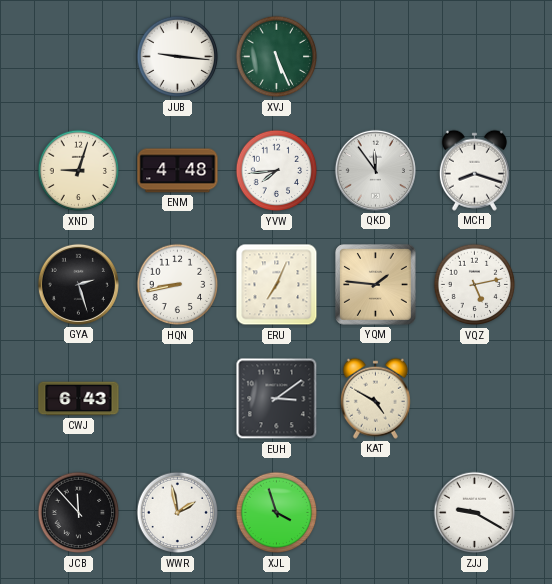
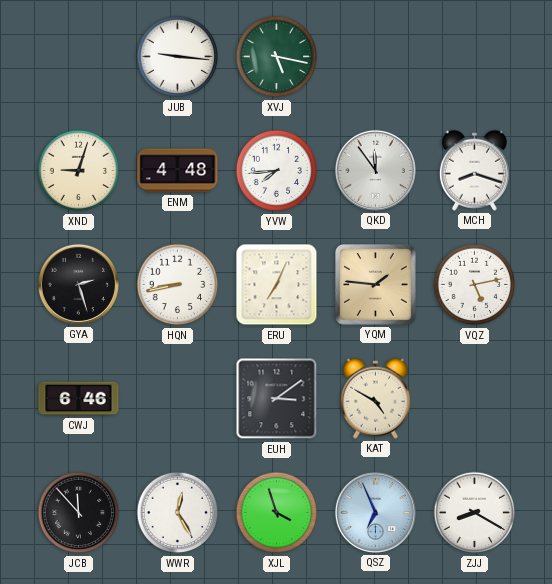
XVJ: 5:26 -> 5:17 (277, 57)
CWJ: 6:43 -> 6:46 (79, 399)
WWR: 1:58 -> 12:25 (178, 513)
QSZ: none -> 6:56 (375, 512)
ZJJ: 9:20 -> 8:20 (475, 513)
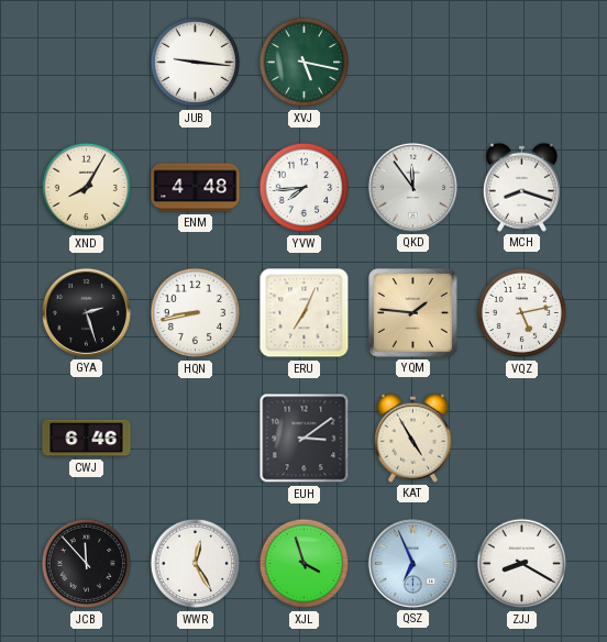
XND: 9:03 -> 8:05 (87, 188)
KAT: 4:50 -> 4:55 (412, 438)
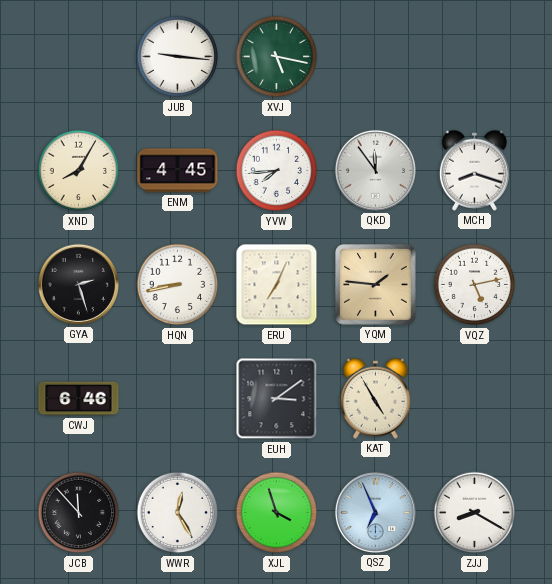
ENM: 4:48 -> 4:45 (178, 171)
